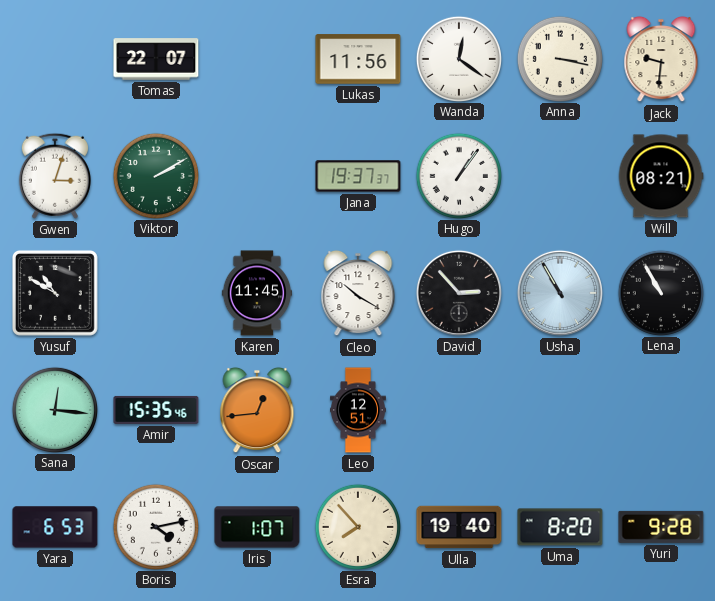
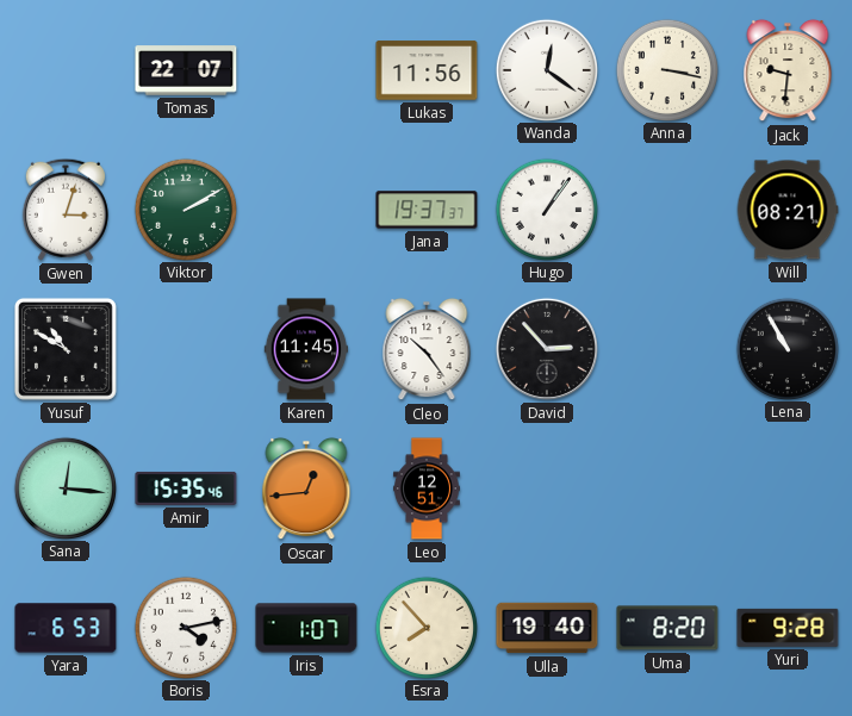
Cleo: 10:20 -> 10:24 (427, 349)
Usha: 10:55 -> none (560, 293)
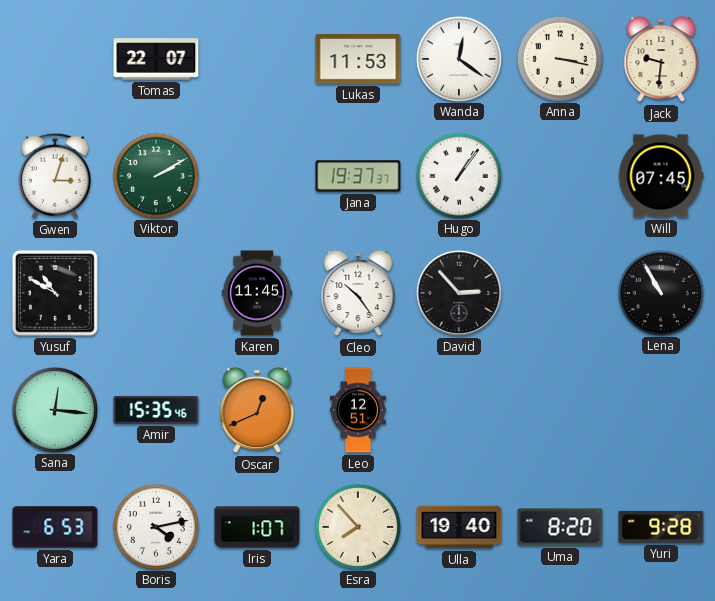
Lukas: 11:56 -> 11:53 (358, 59)
Will: 08:21 -> 07:45 (661, 176)
Oscar: 12:44 -> 12:41 (257, 410)
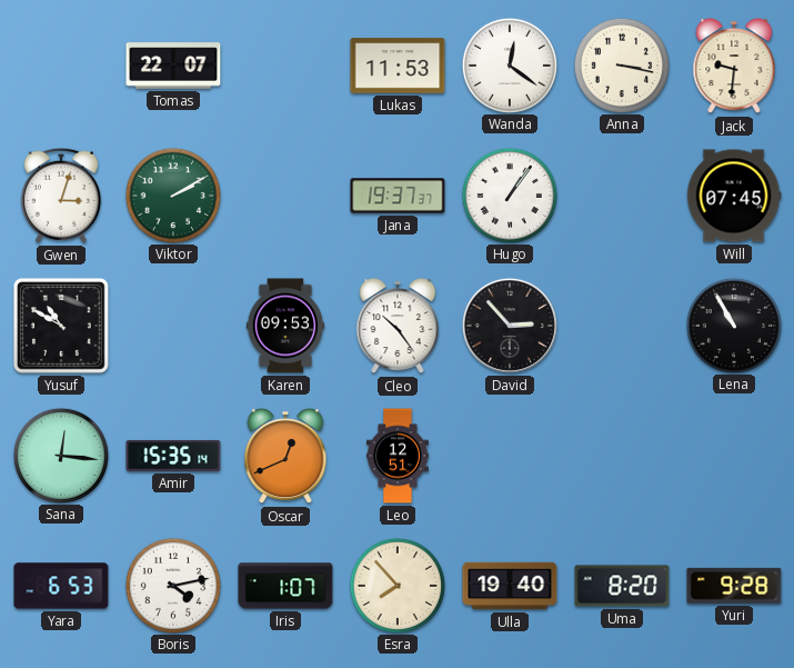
Karen: 11:45 -> 09:53 (285, 326)
Amir: 15:35:46 -> 15:35:14 (173, 456)
